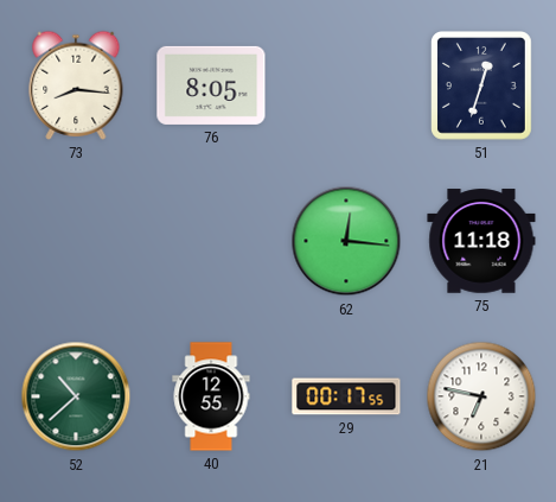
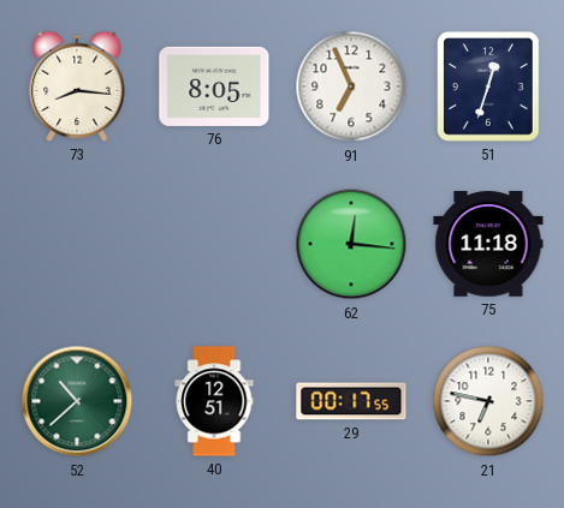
91: none -> 6:56 (351, 86)
40: 12:55 -> 12:51 (214, 401)
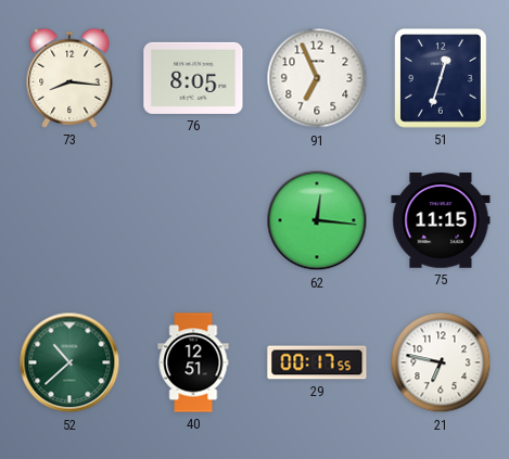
75: 11:18 -> 11:15 (441, 220)
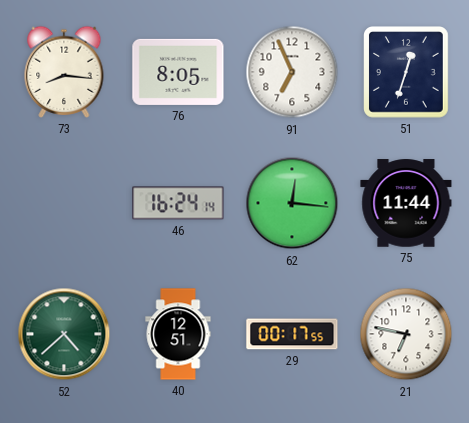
46: none -> 16:24 (178, 203)
75: 11:15 -> 11:44 (406, 203)
52: 10:38 -> 4:38 (64, 334)
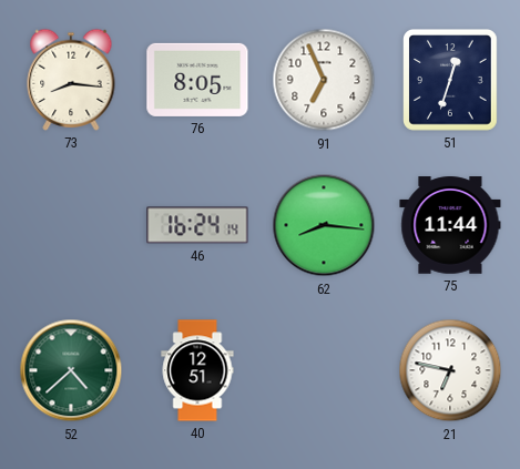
62: 12:16 -> 8:16 (324, 225)
29: 00:17 -> none (292, 334)
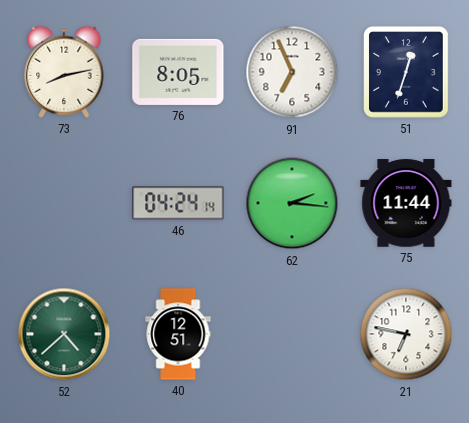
73: 8:16 -> 8:13 (64, 72)
46: 16:24 -> 04:24 (178, 203)
62: 8:16 -> 2:16 (292, 203)
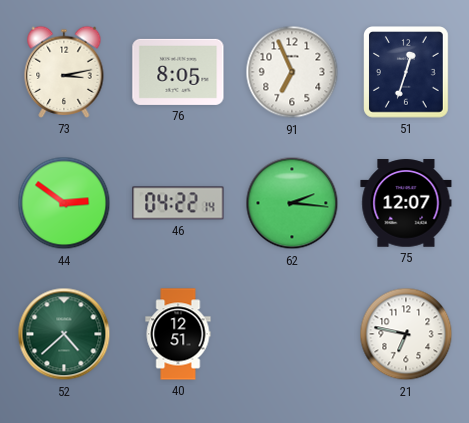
73: 8:13 -> 3:13 (64, 72)
44: none -> 2:51 (64, 203)
46: 04:24 -> 04:22 (178, 203)
75: 11:44 -> 12:07 (406, 203)
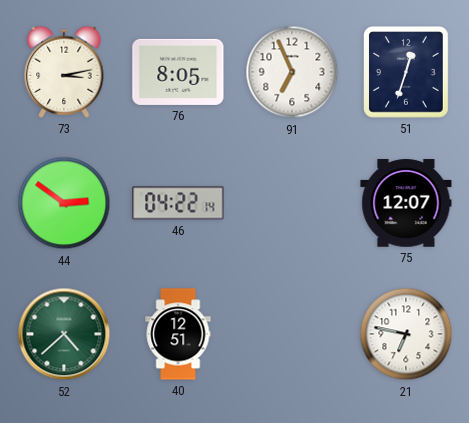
62: 2:16 -> none (292, 203)
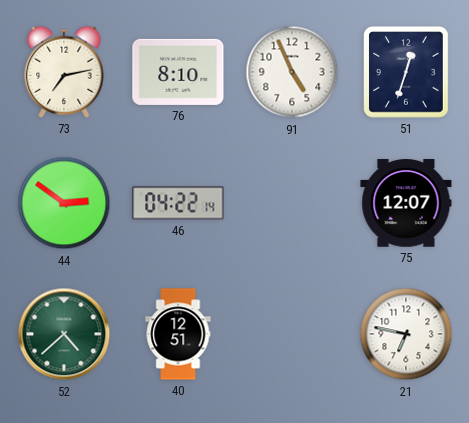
73: 3:13 -> 7:13 (64, 72)
76: 8:05 -> 8:10 (178, 72)
91: 6:56 -> 4:56 (292, 72)
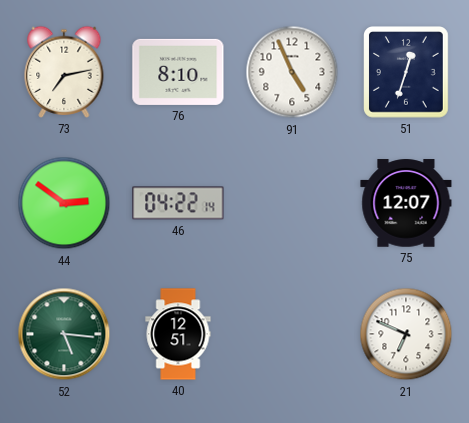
52: 4:38 -> 5:16 (64, 334)
21: 6:47 -> 6:49 (406, 334)
